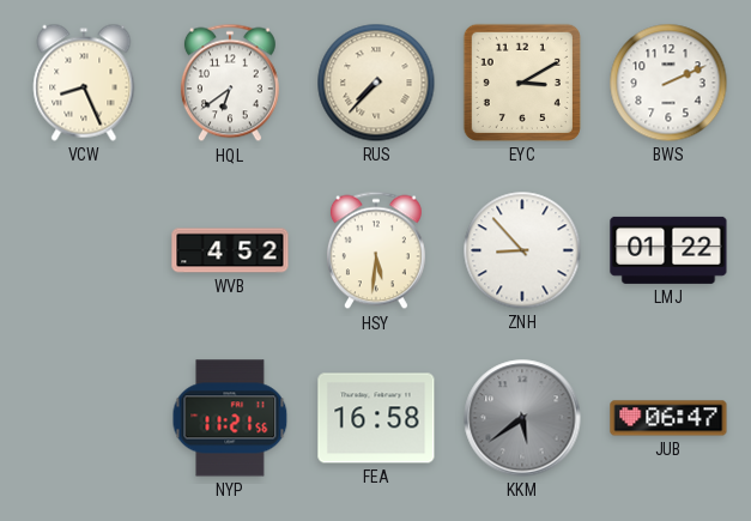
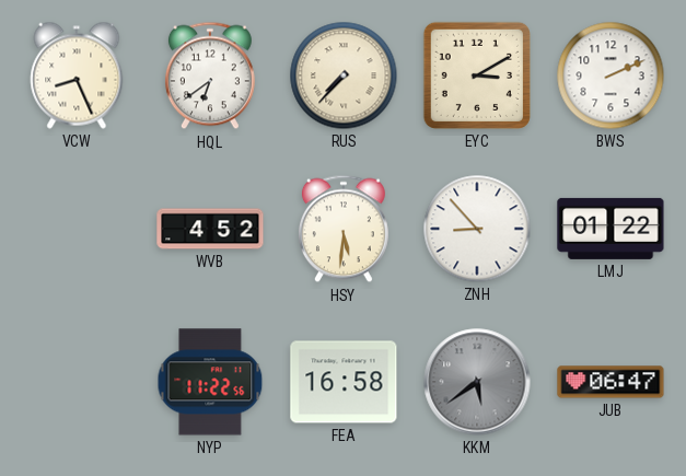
NYP: 11:21 -> 11:22 (210, 382)
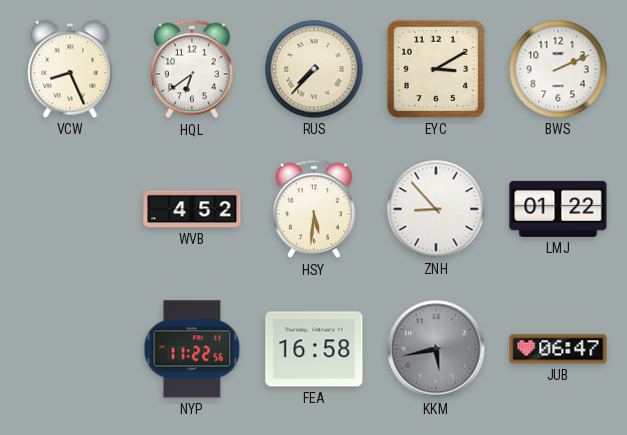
KKM: 5:39 -> 5:43 (436, 349)
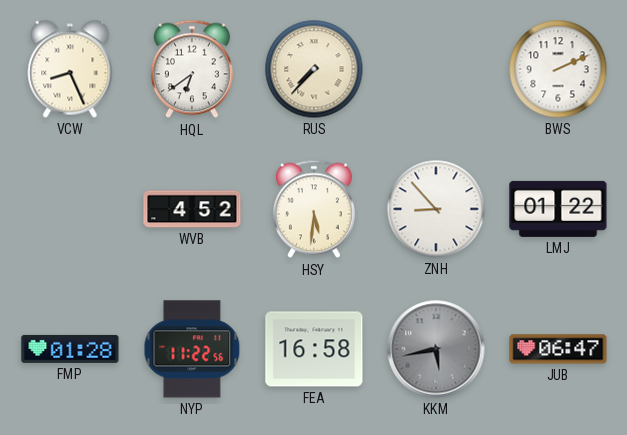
EYC: 3:10 -> none (436, 69)
FMP: none -> 01:28 (70, 349)
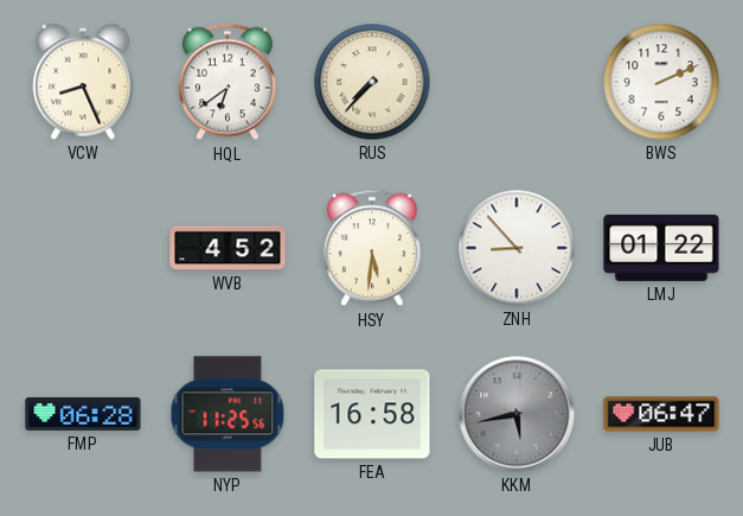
FMP: 01:28 -> 06:28 (83, 414)
NYP: 11:22 -> 11:25 (228, 414)
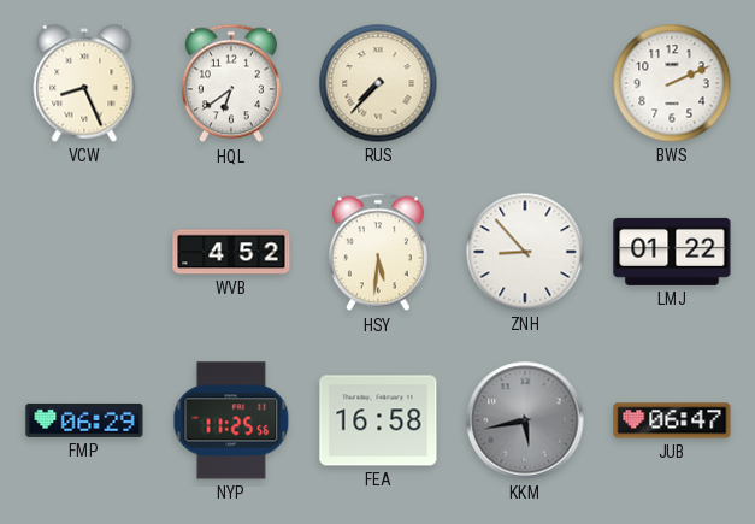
FMP: 06:28 -> 06:29 (84, 420)
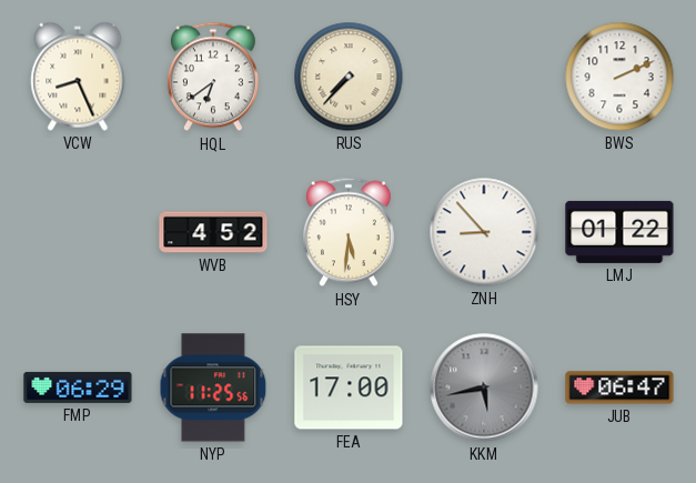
FEA: 16:58 -> 17:00 (349, 388)
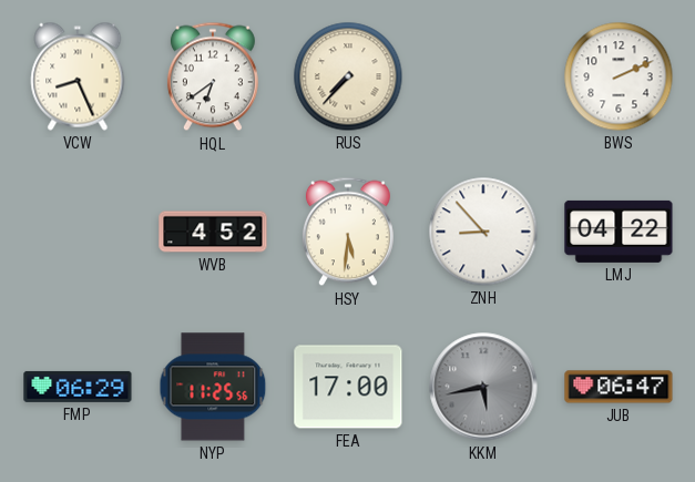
LMJ: 01:22 -> 04:22 (619, 232)
